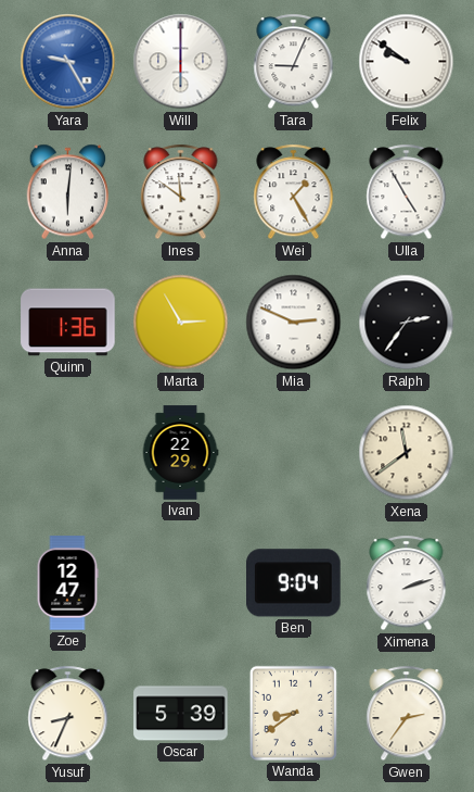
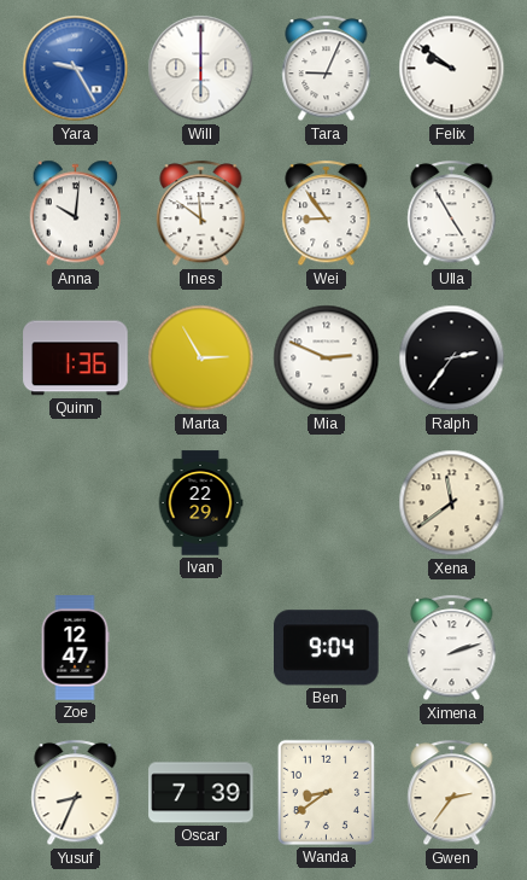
Anna: 6:01 -> 10:01 (76, 214)
Wei: 1:25 -> 8:54 (327, 214)
Oscar: 5:39 -> 7:39 (201, 793)
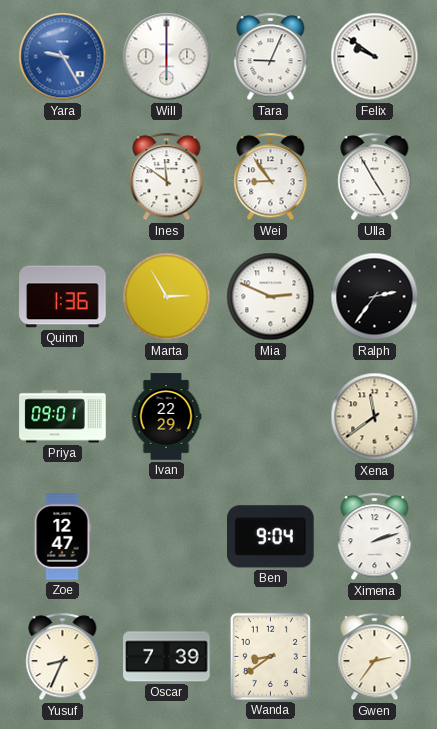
Anna: 10:01 -> none (76, 214)
Priya: none -> 09:01 (63, 417)
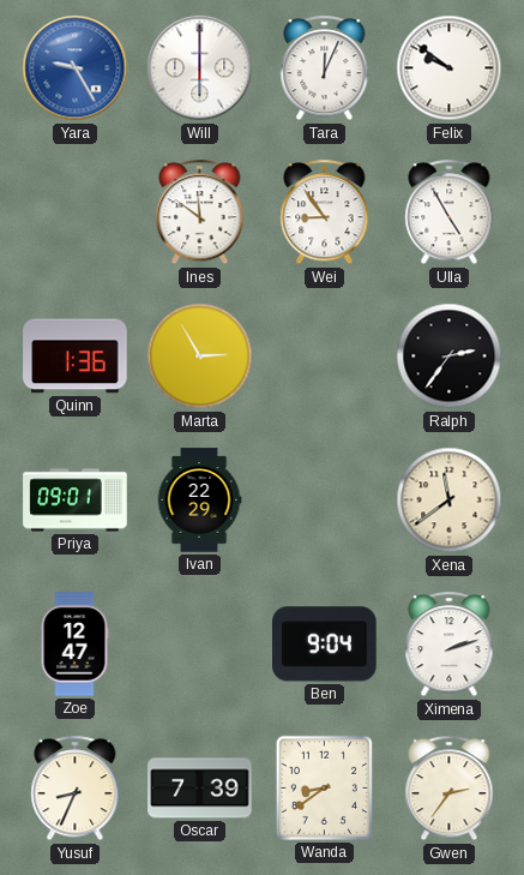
Tara: 9:04 -> 12:04 (325, 68)
Mia: 2:49 -> none (271, 297)
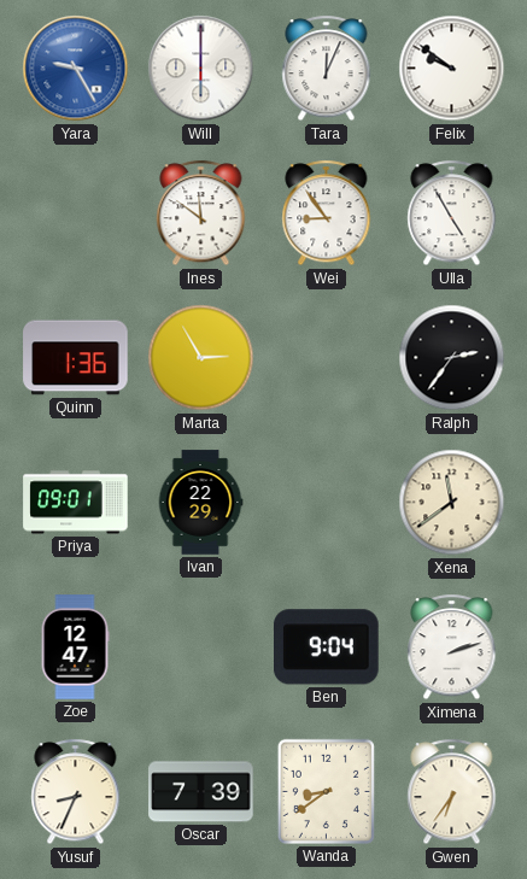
Gwen: 2:36 -> 6:36 (452, 792)
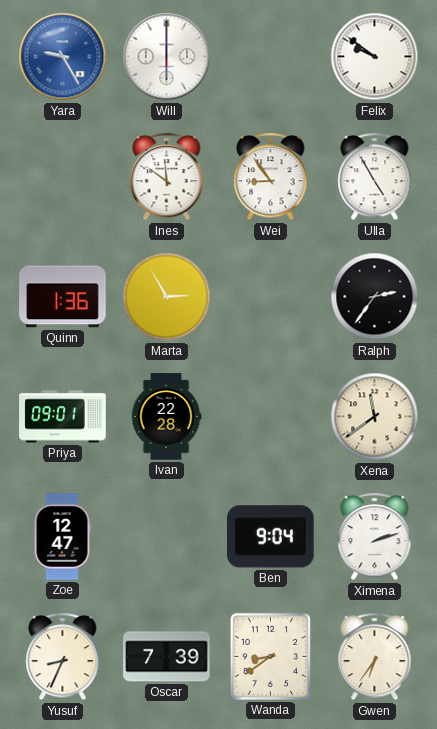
Tara: 12:04 -> none (327, 69)
Ivan: 22:29 -> 22:28 (166, 417)
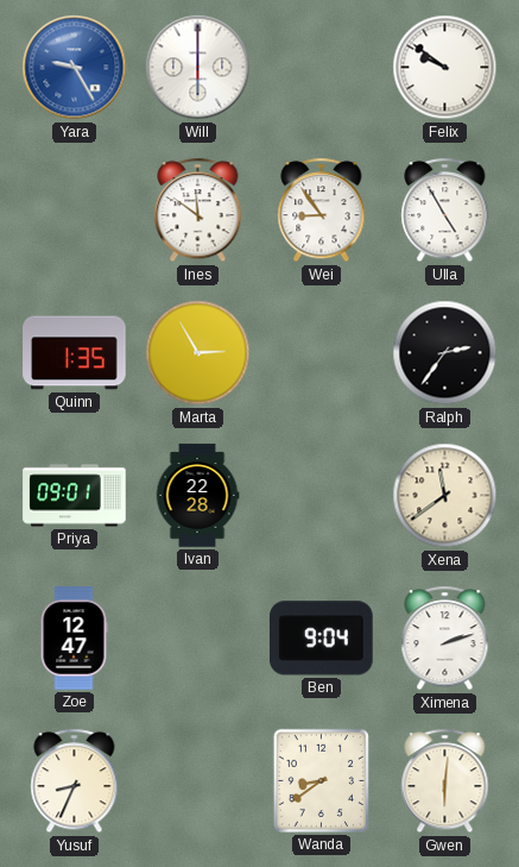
Quinn: 1:36 -> 1:35 (75, 353)
Oscar: 7:39 -> none (167, 657)
Gwen: 6:36 -> 6:01 (445, 781)
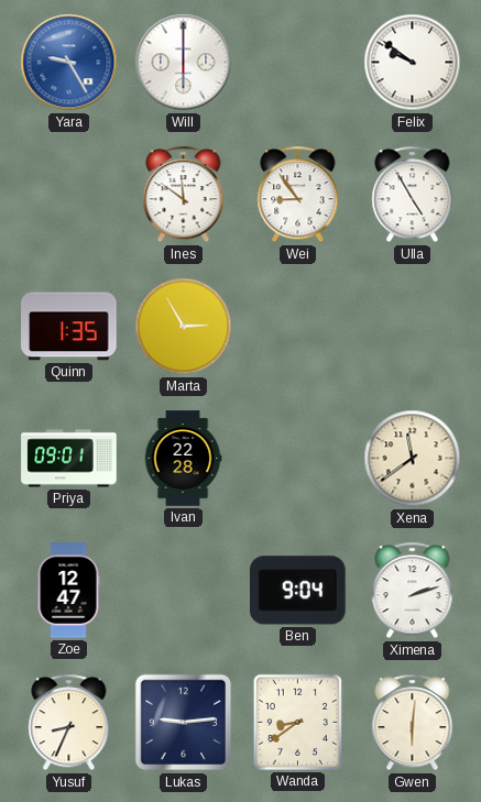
Ralph: 2:36 -> none (445, 353)
Lukas: none -> 9:14 (184, 723)
